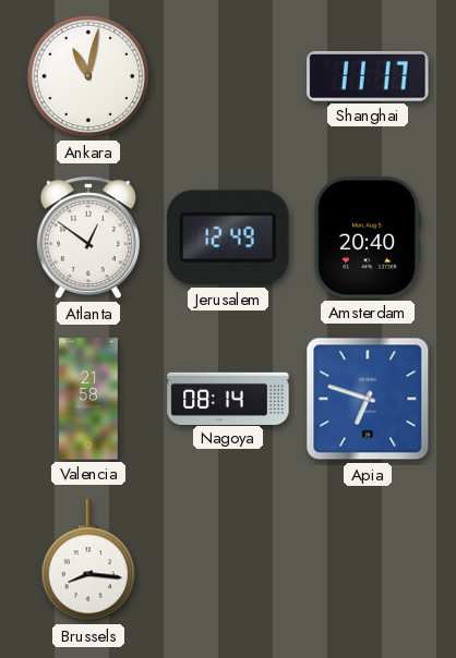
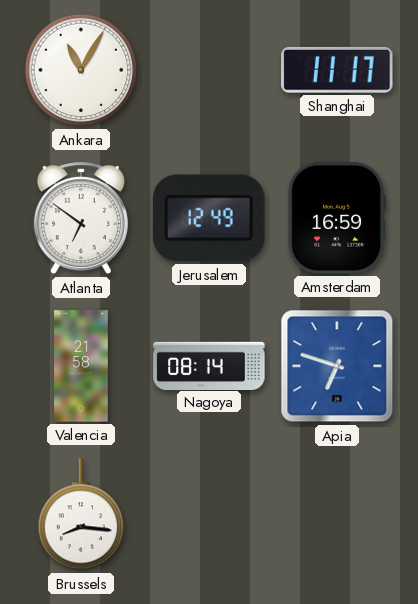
Ankara: 11:02 -> 11:05 (81, 70)
Atlanta: 12:51 -> 6:51 (81, 219)
Amsterdam: 20:40 -> 16:59 (336, 218)
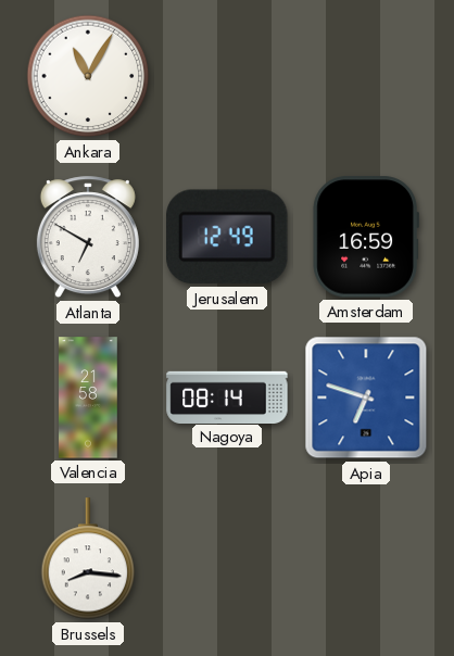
Shanghai: 11:17 -> none (337, 70)
Atlanta: 6:51 -> 6:50 (88, 238)
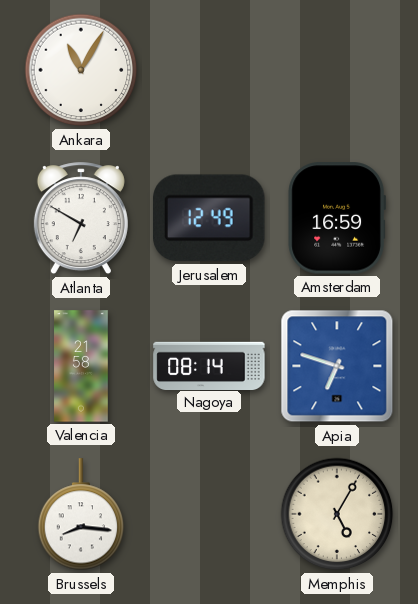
Memphis: none -> 5:05 (337, 514)
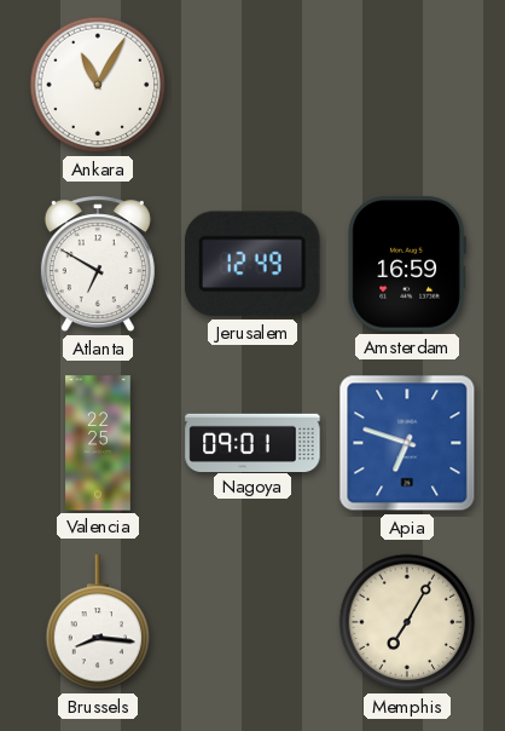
Valencia: 21:58 -> 22:25 (98, 443)
Nagoya: 08:14 -> 09:01 (252, 442)
Memphis: 5:05 -> 7:05 (407, 622)
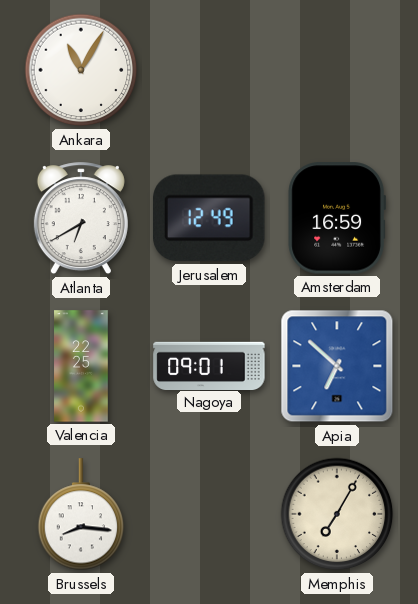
Atlanta: 6:50 -> 6:40 (81, 219)
Apia: 6:48 -> 6:52 (337, 366)
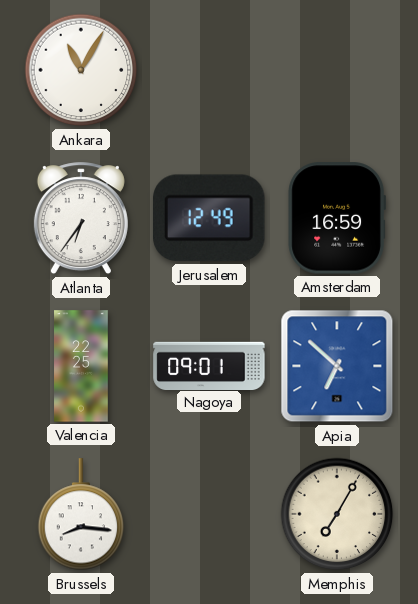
Atlanta: 6:40 -> 6:36 (81, 219)
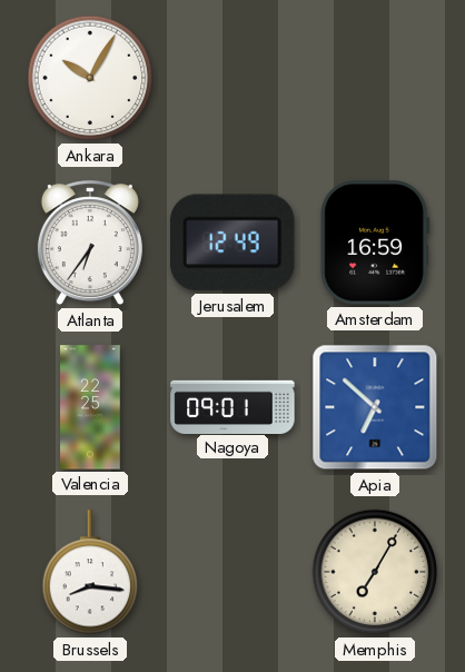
Ankara: 11:05 -> 10:05 (90, 78)
